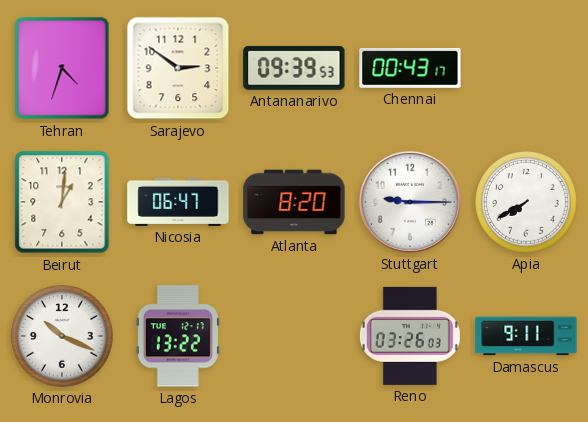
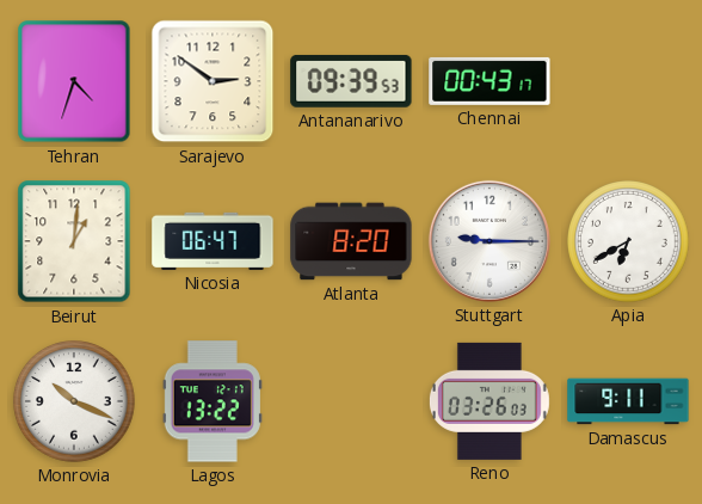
Apia: 7:40 -> 6:40 (628, 241)
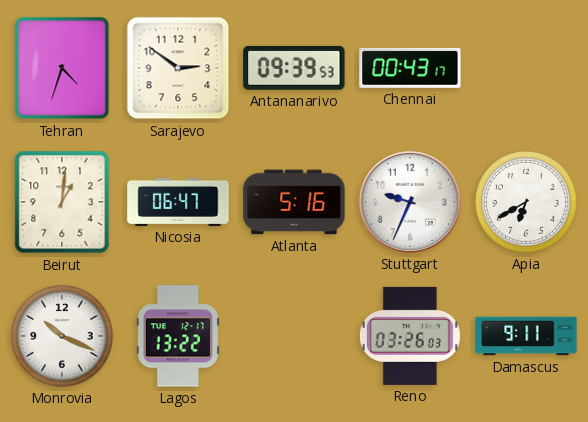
Atlanta: 8:20 -> 5:16 (294, 202)
Stuttgart: 9:15 -> 9:34 (410, 202)
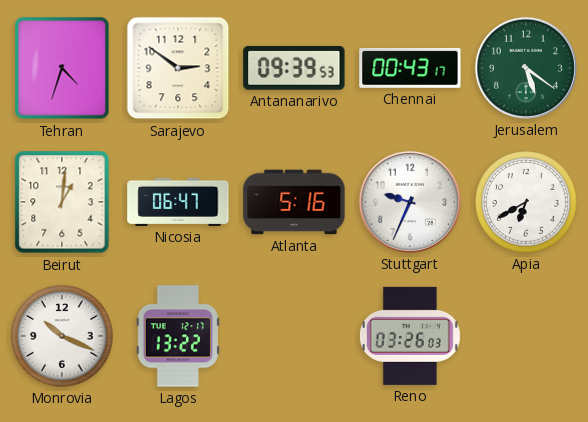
Jerusalem: none -> 5:21 (526, 68)
Damascus: 9:11 -> none (526, 336)
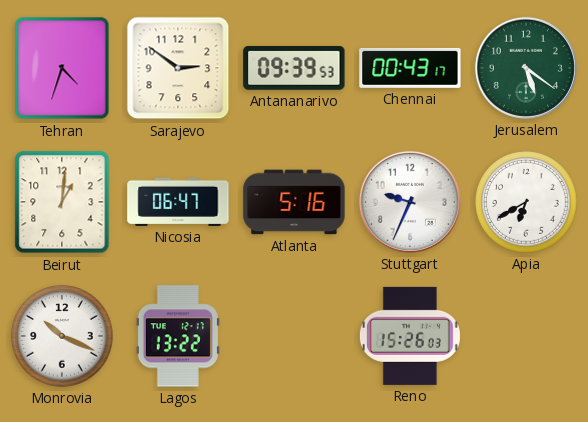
Reno: 03:26 -> 15:26 (410, 336)
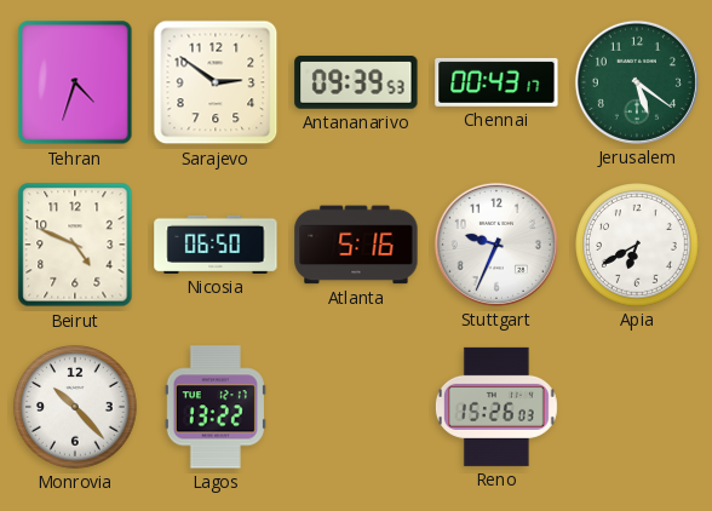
Beirut: 1:01 -> 4:49 (75, 245)
Nicosia: 06:47 -> 06:50 (216, 245)
Monrovia: 10:19 -> 10:23 (75, 407)
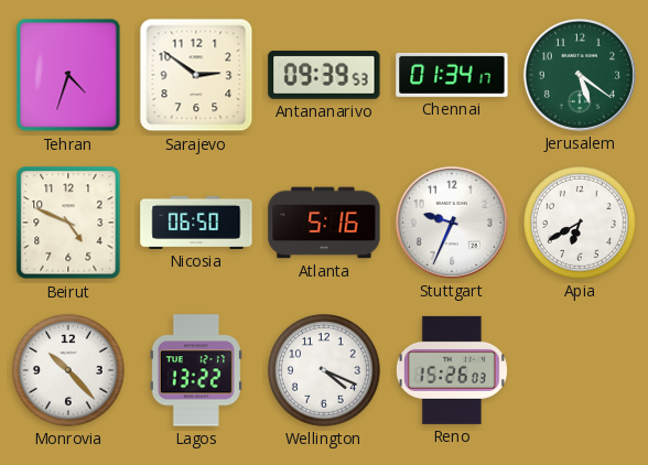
Chennai: 00:43 -> 01:34 (452, 75)
Wellington: none -> 4:19 (324, 370)
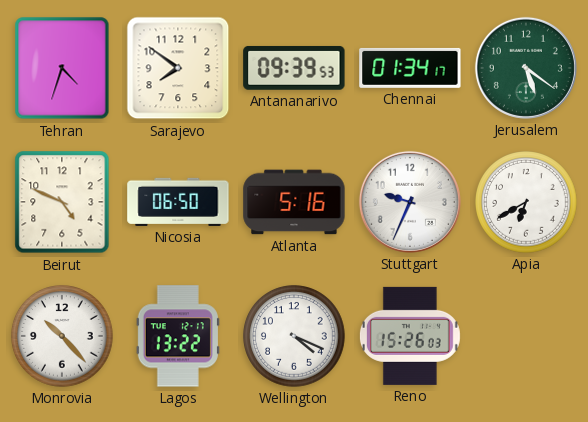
Sarajevo: 2:51 -> 7:51 (178, 68)
